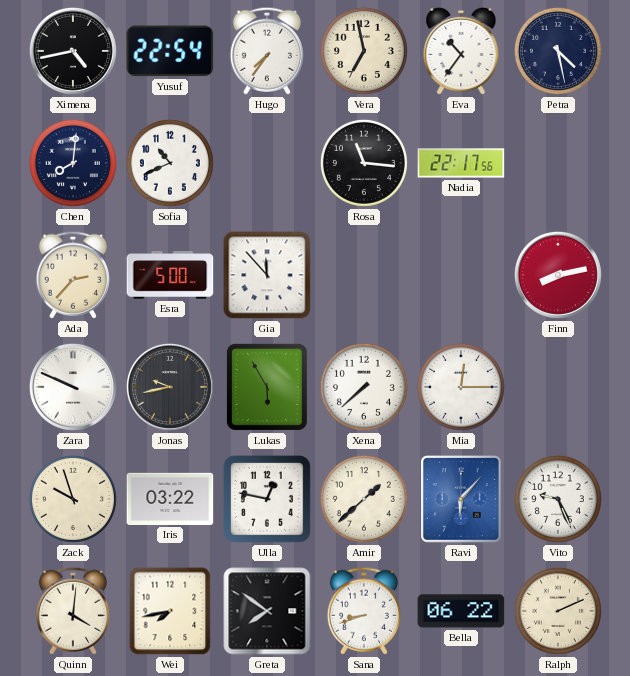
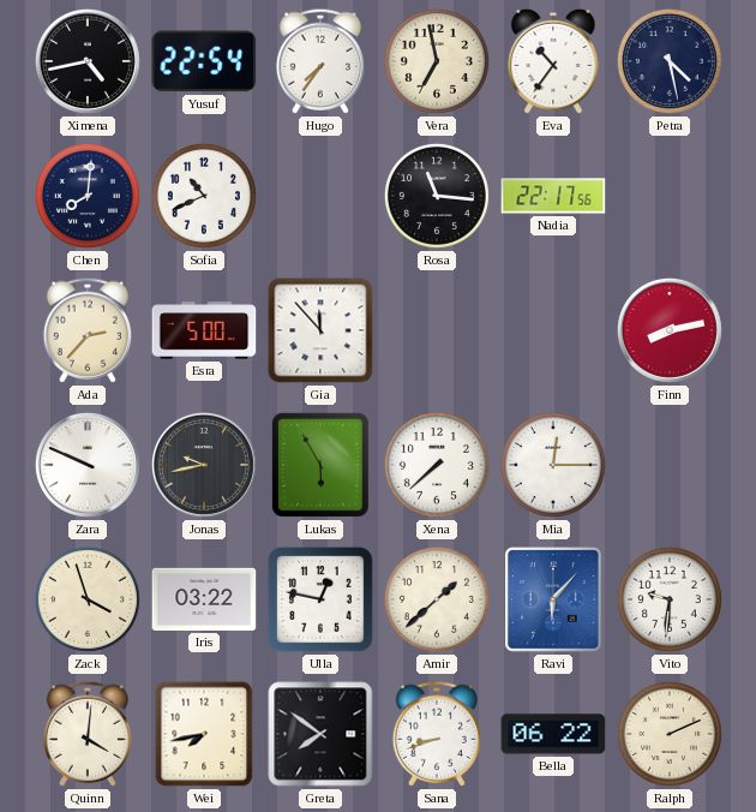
Zack: 9:57 -> 3:57 (88, 599)
Vito: 9:26 -> 9:31 (670, 599)
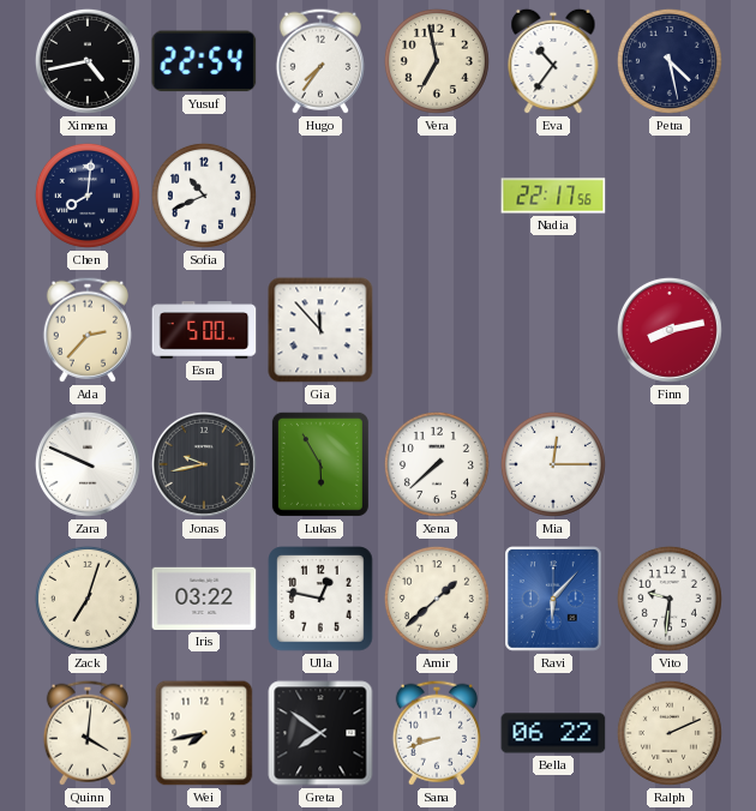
Rosa: 11:16 -> none (437, 196)
Zack: 3:57 -> 7:03 (88, 599)
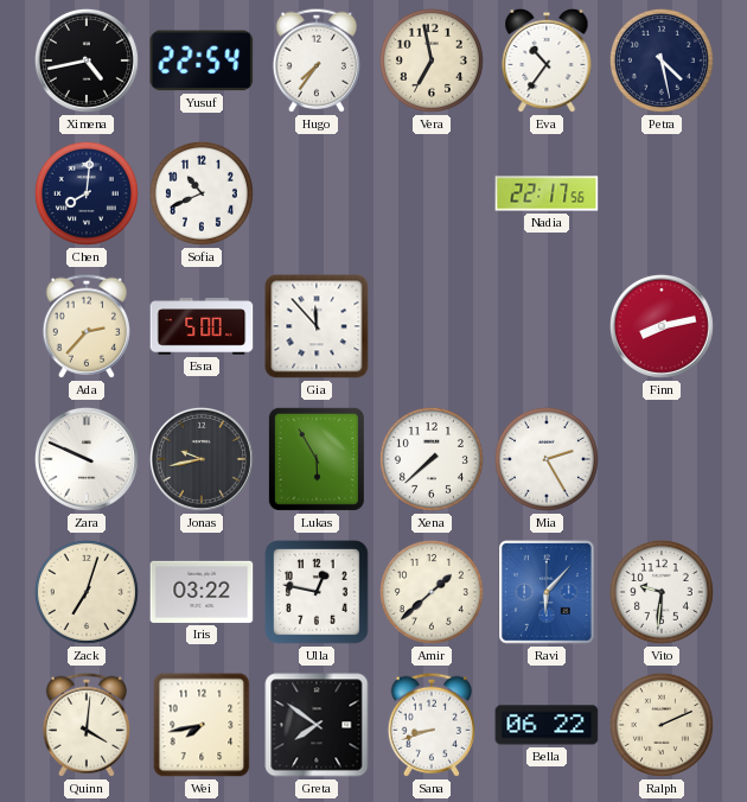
Mia: 12:15 -> 2:25 (547, 459)
